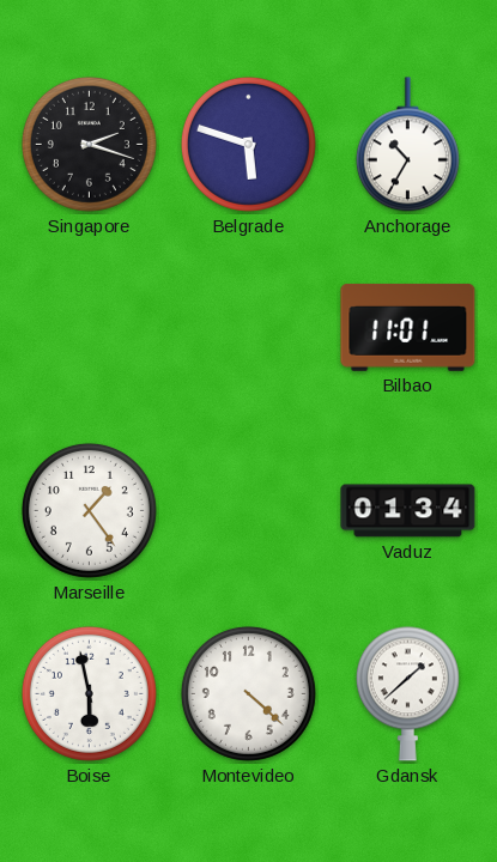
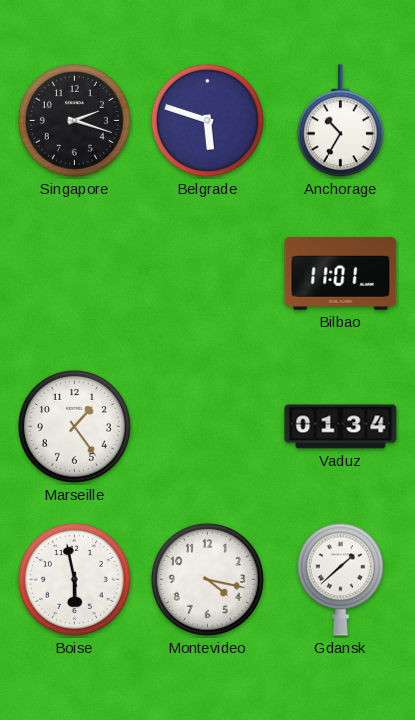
Montevideo: 4:22 -> 4:17 (207, 579)
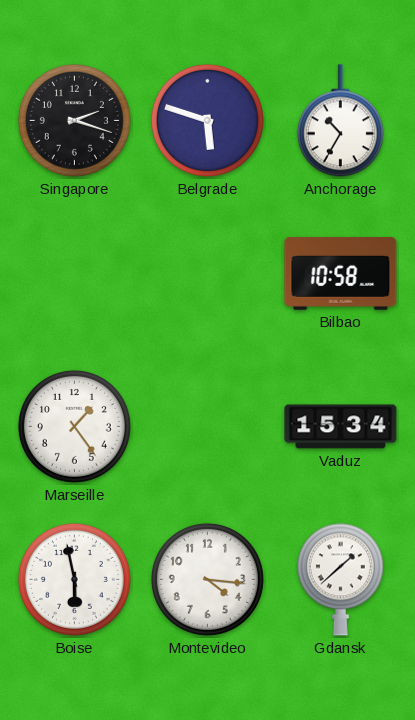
Bilbao: 11:01 -> 10:58 (341, 273)
Vaduz: 01:34 -> 15:34 (341, 427)
Montevideo: 4:17 -> 4:16 (207, 579)
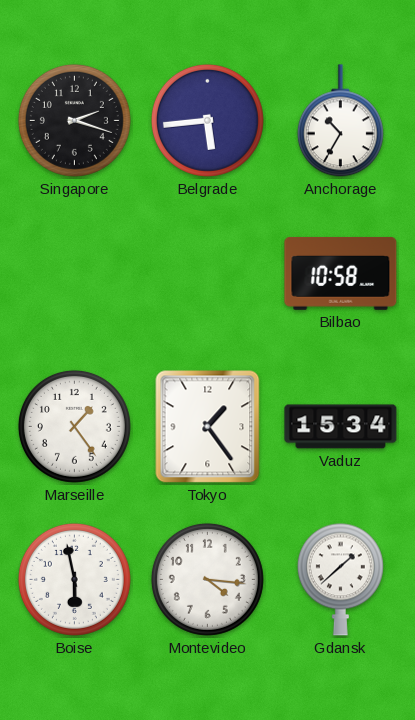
Belgrade: 5:48 -> 5:44 (207, 120)
Tokyo: none -> 1:24 (208, 427)
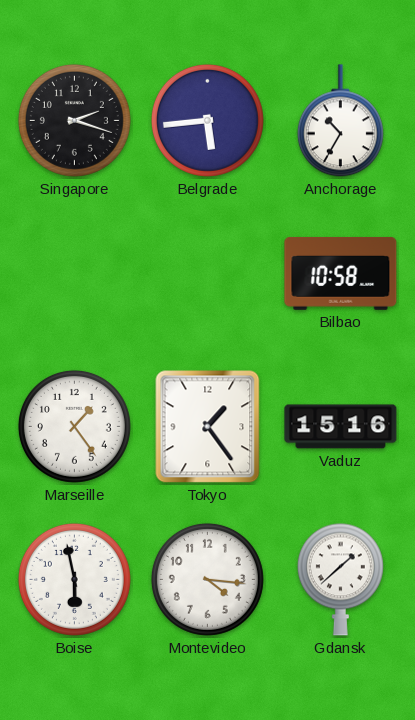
Vaduz: 15:34 -> 15:16 (341, 427)
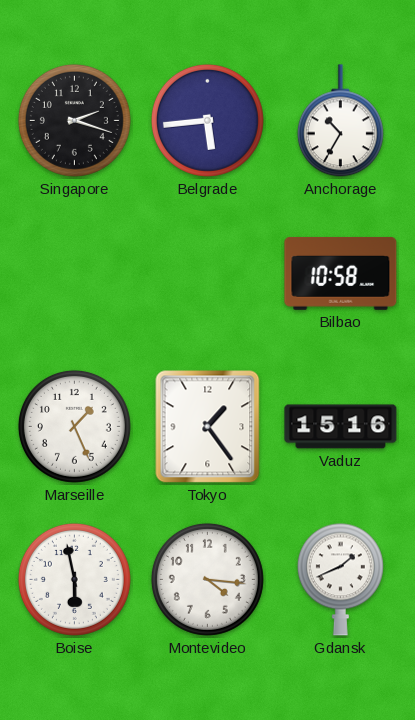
Marseille: 1:24 -> 1:26 (74, 426)
Gdansk: 1:38 -> 1:41 (340, 579)
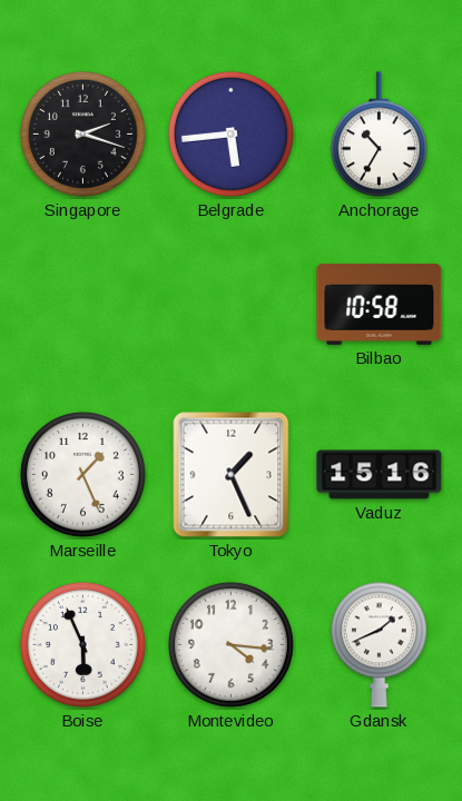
Tokyo: 1:24 -> 1:26 (232, 475)
Boise: 5:58 -> 5:56 (82, 644)
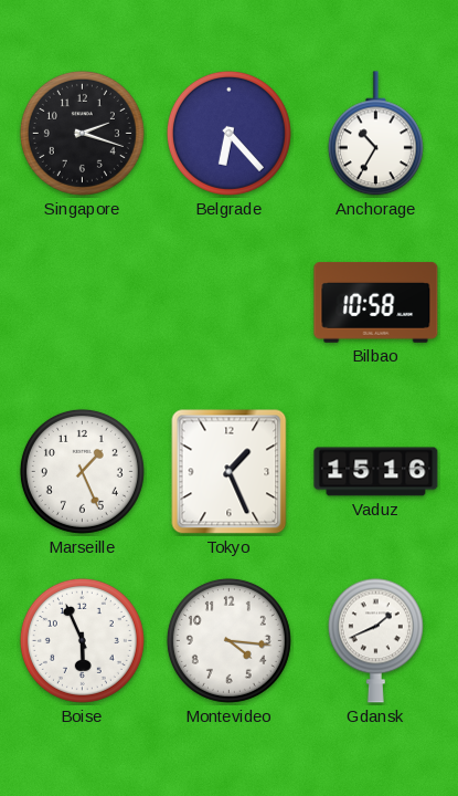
Belgrade: 5:44 -> 6:23 (228, 133)
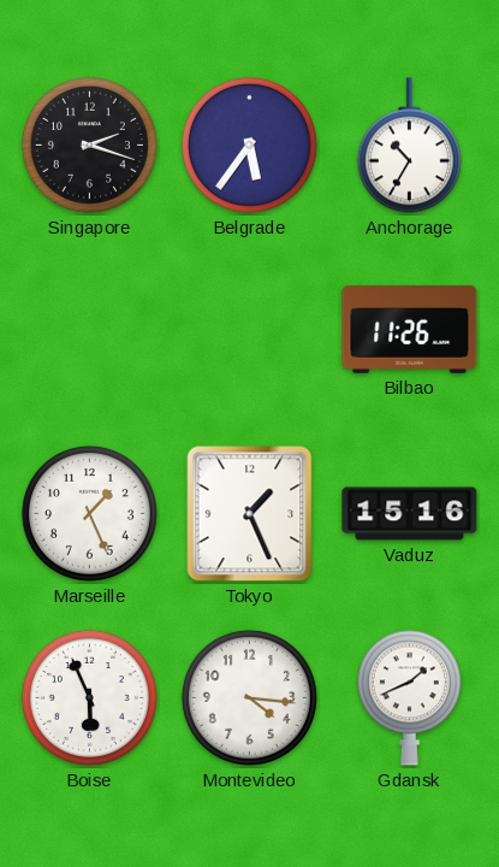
Belgrade: 6:23 -> 5:36 (249, 144)
Bilbao: 10:58 -> 11:26 (410, 329)
